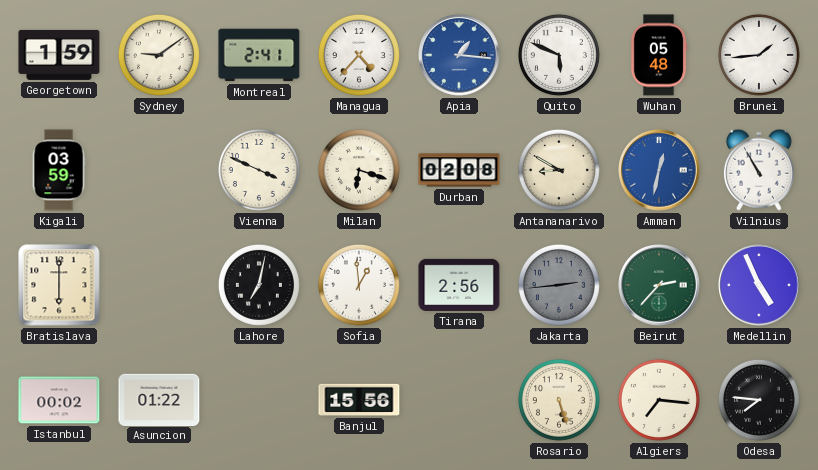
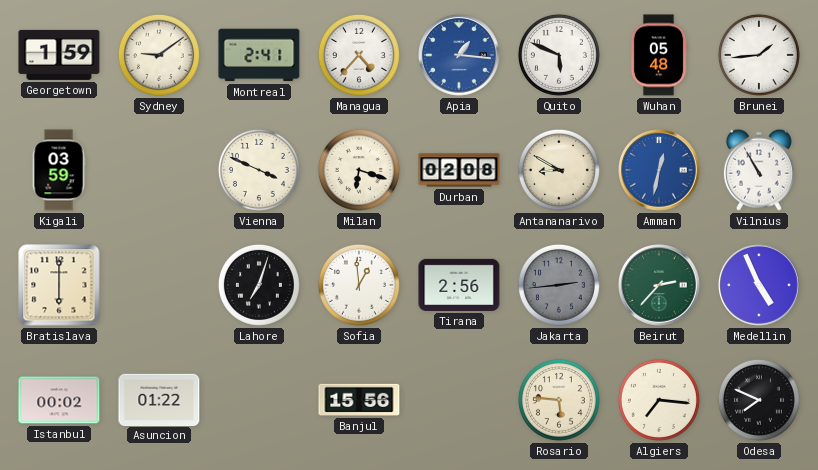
Lahore: 7:02 -> 7:03 (259, 285)
Rosario: 5:27 -> 5:46 (559, 400)
Odesa: 7:46 -> 7:49 (759, 400)
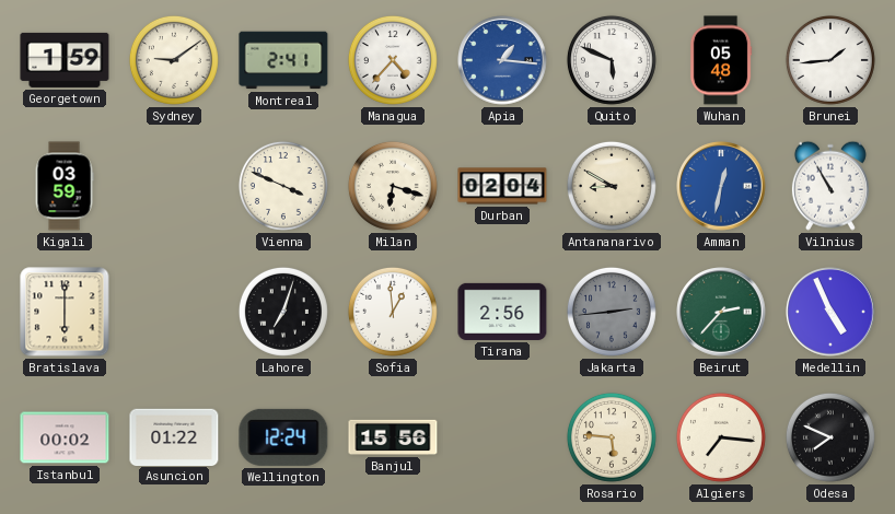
Durban: 02:08 -> 02:04 (502, 186)
Wellington: none -> 12:24 (283, 437)
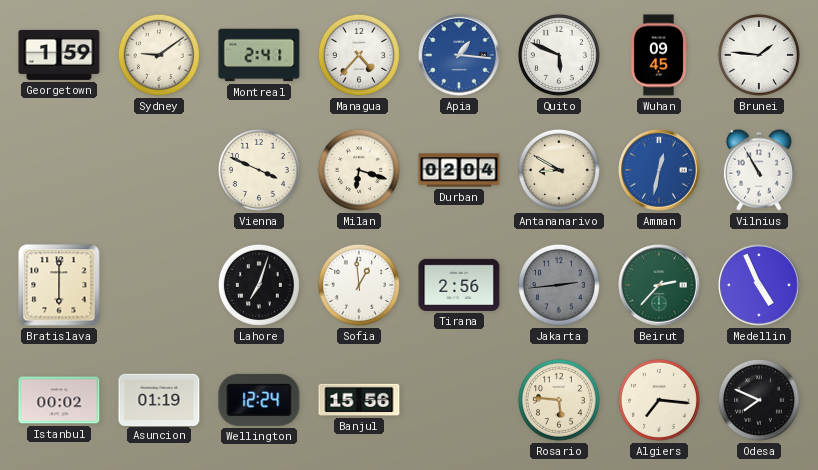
Wuhan: 05:48 -> 09:45 (659, 55)
Brunei: 1:44 -> 1:46 (759, 55)
Kigali: 03:59 -> none (65, 186)
Asuncion: 01:22 -> 01:19 (159, 399)
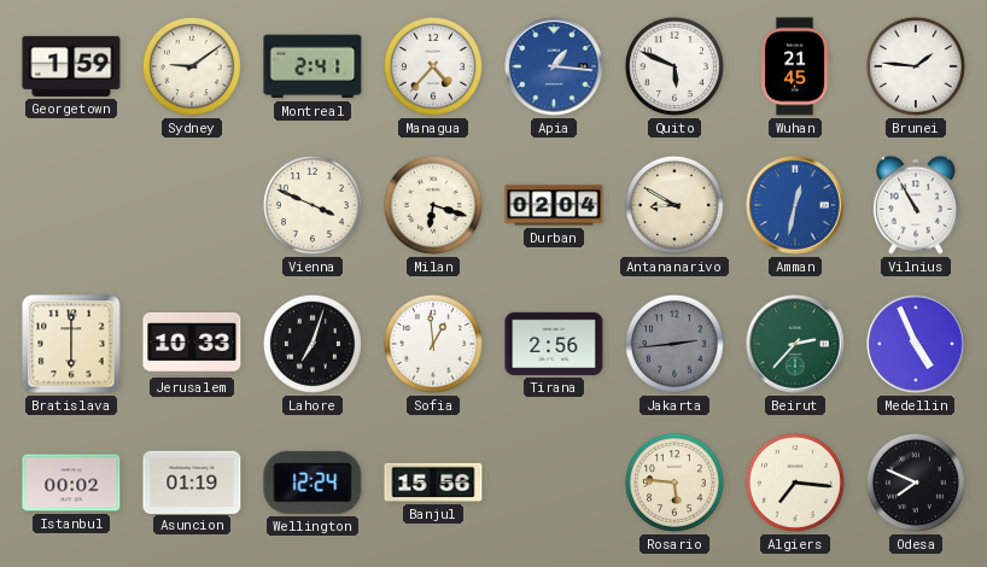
Wuhan: 09:45 -> 21:45 (795, 66)
Jerusalem: none -> 10:33 (192, 344)
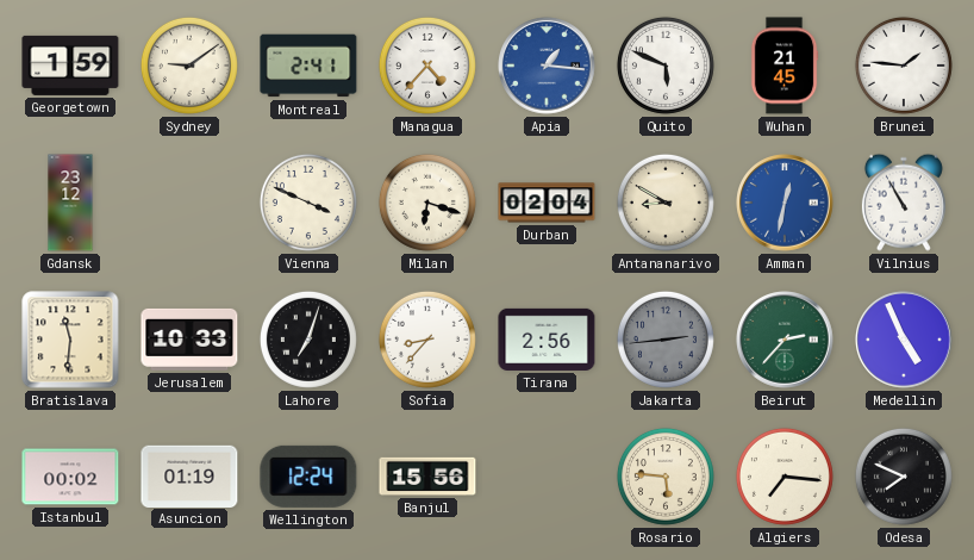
Gdansk: none -> 23:12 (70, 203)
Bratislava: 6:00 -> 11:31 (70, 340)
Sofia: 12:59 -> 8:37 (427, 340)
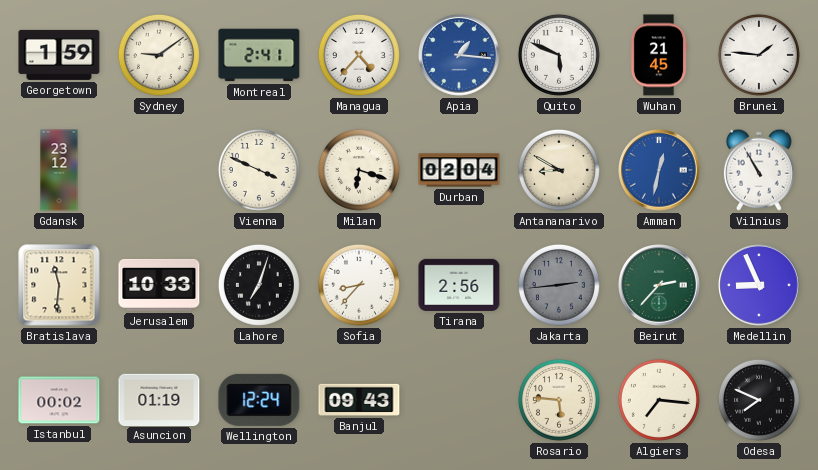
Medellin: 4:56 -> 8:56 (759, 285)
Banjul: 15:56 -> 09:43 (359, 400)
